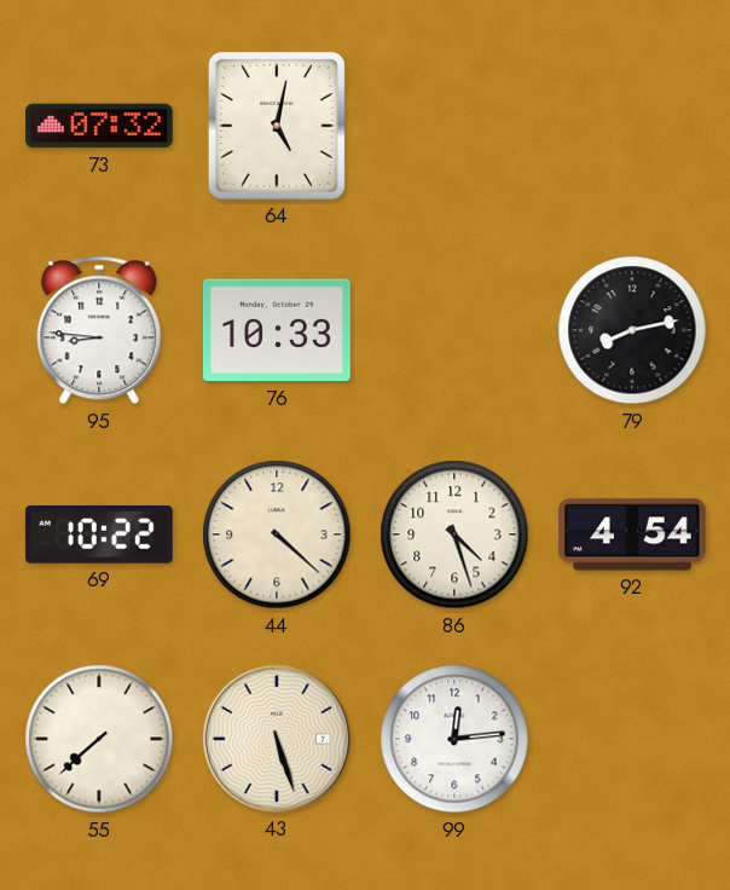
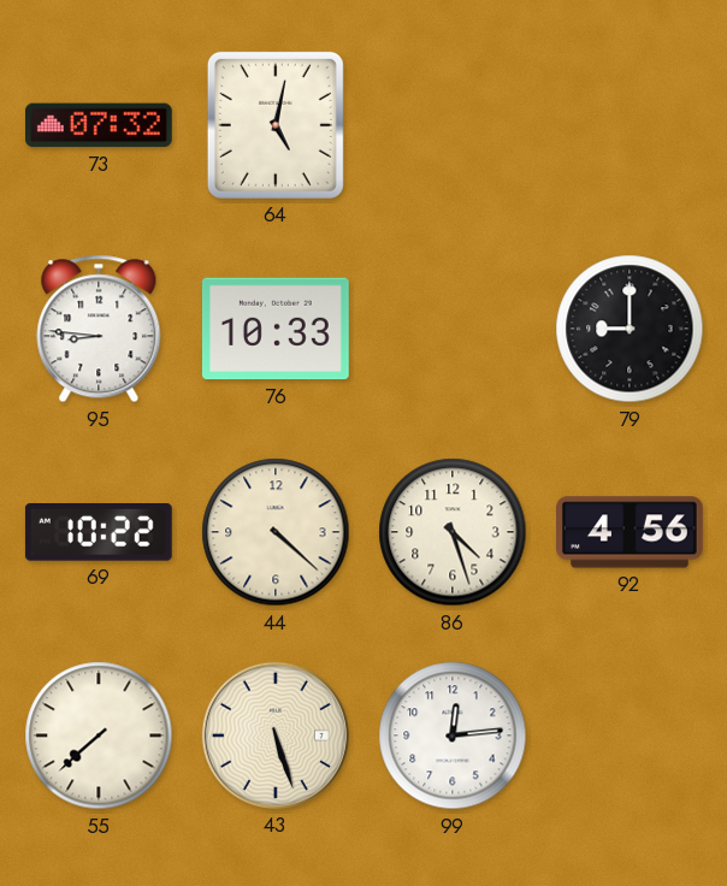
79: 8:13 -> 9:00 (630, 329)
92: 4:54 -> 4:56 (631, 532)
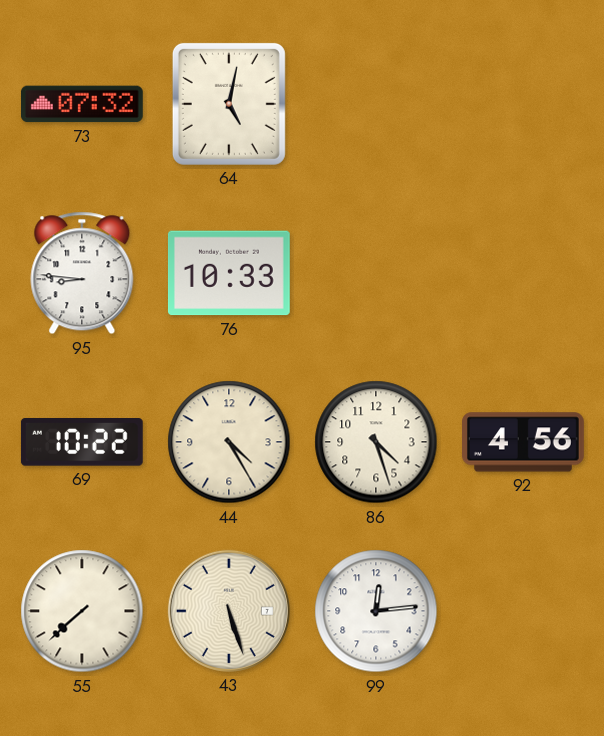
79: 9:00 -> none (630, 329)
44: 4:22 -> 4:25 (229, 442)
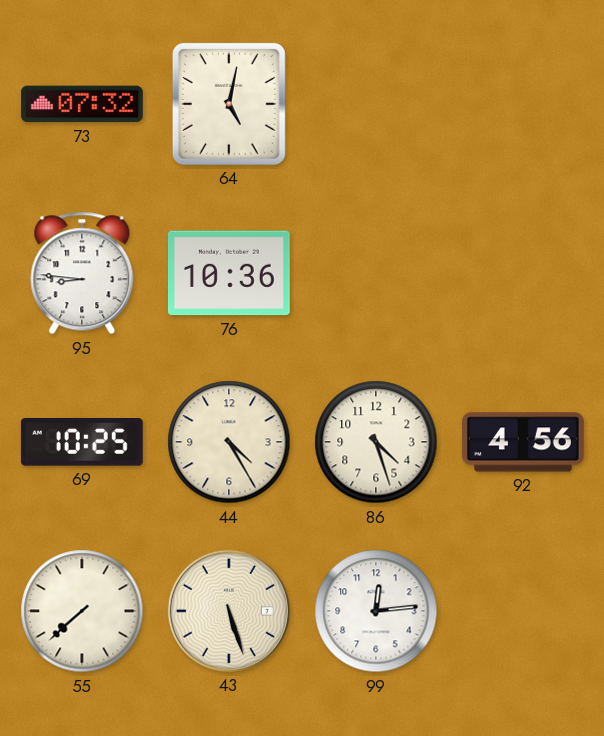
76: 10:33 -> 10:36 (229, 273)
69: 10:22 -> 10:25 (82, 443)
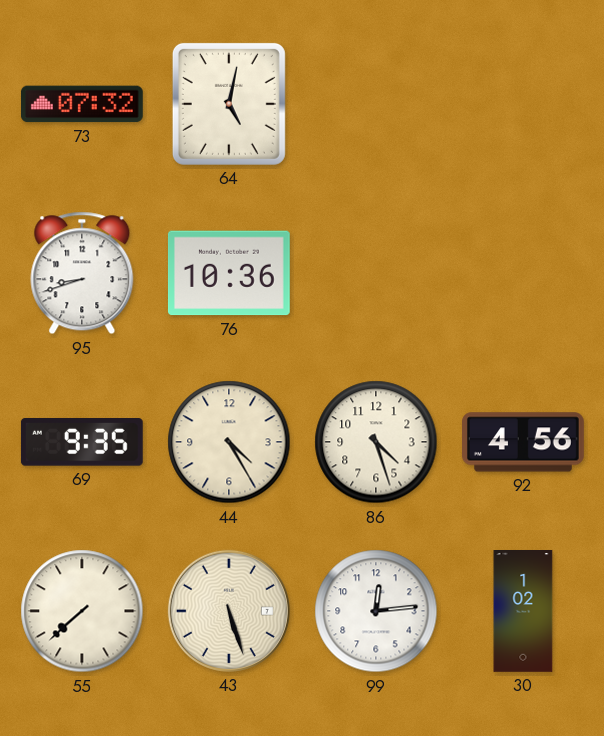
95: 8:46 -> 8:42 (82, 273)
69: 10:25 -> 9:35 (82, 443)
30: none -> 1:02 (523, 612)
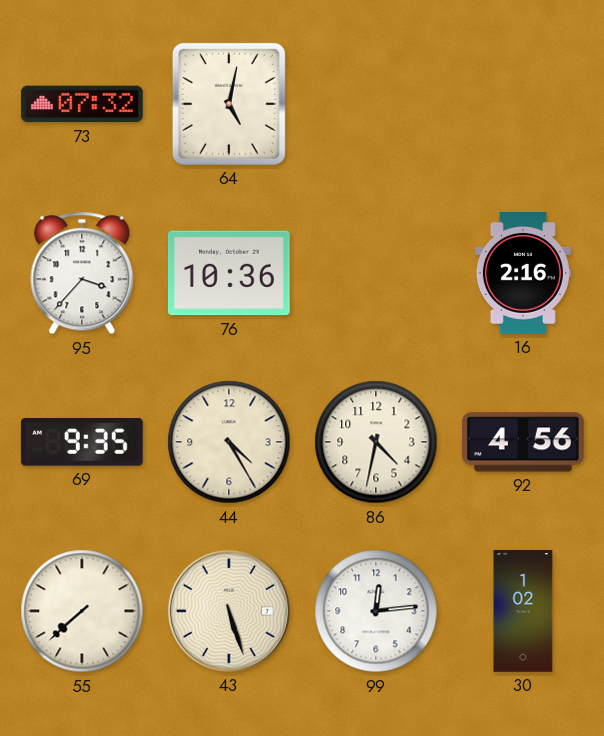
95: 8:42 -> 3:37 (82, 273)
16: none -> 2:16 (523, 274)
86: 4:27 -> 4:32 (376, 442)
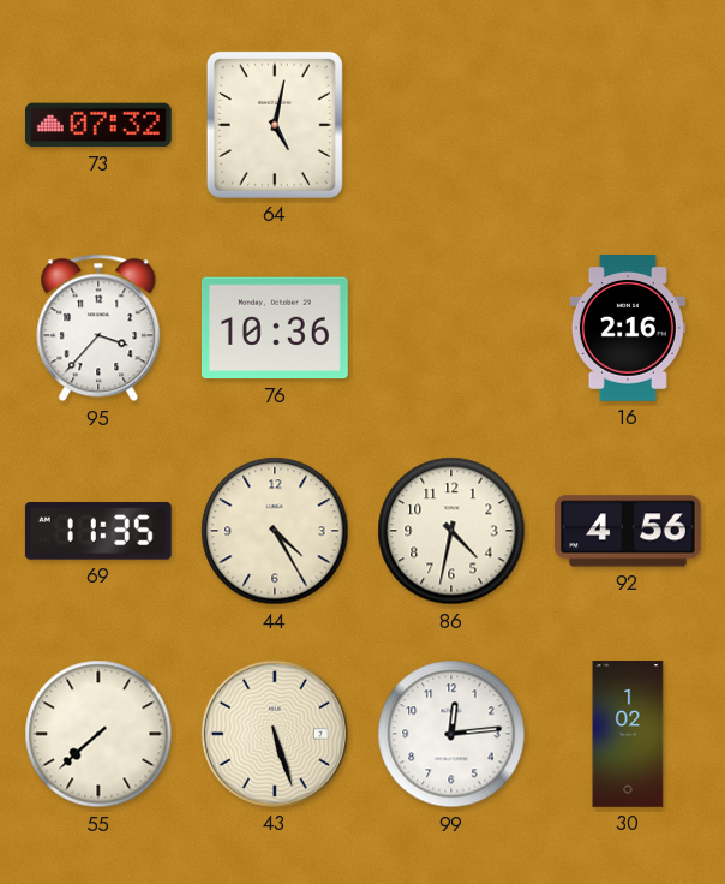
69: 9:35 -> 11:35 (98, 532)
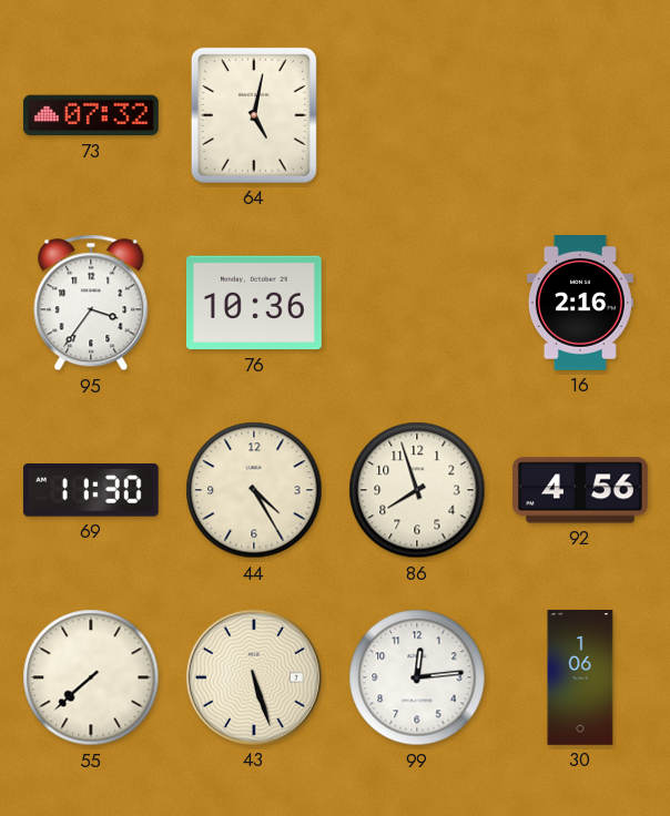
95: 3:37 -> 3:36 (91, 303)
69: 11:35 -> 11:30 (91, 491)
86: 4:32 -> 7:57 (417, 490)
30: 1:02 -> 1:06 (580, 679)
